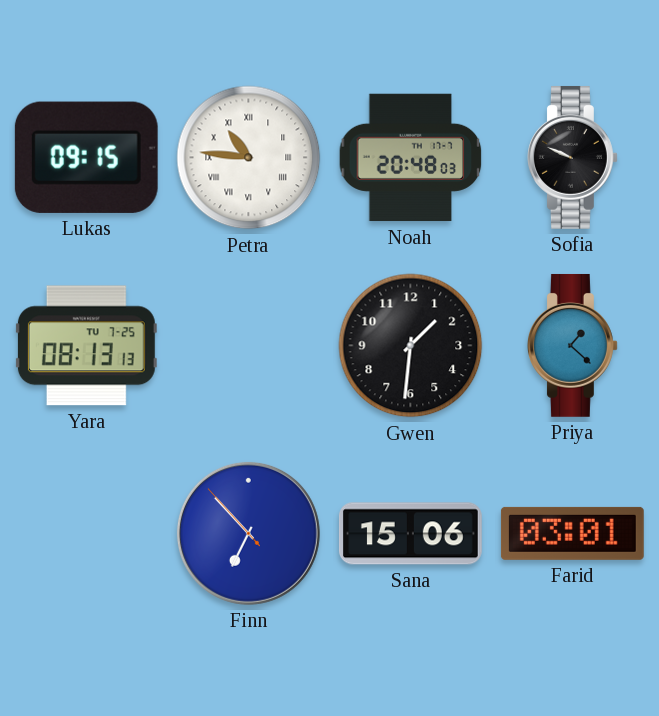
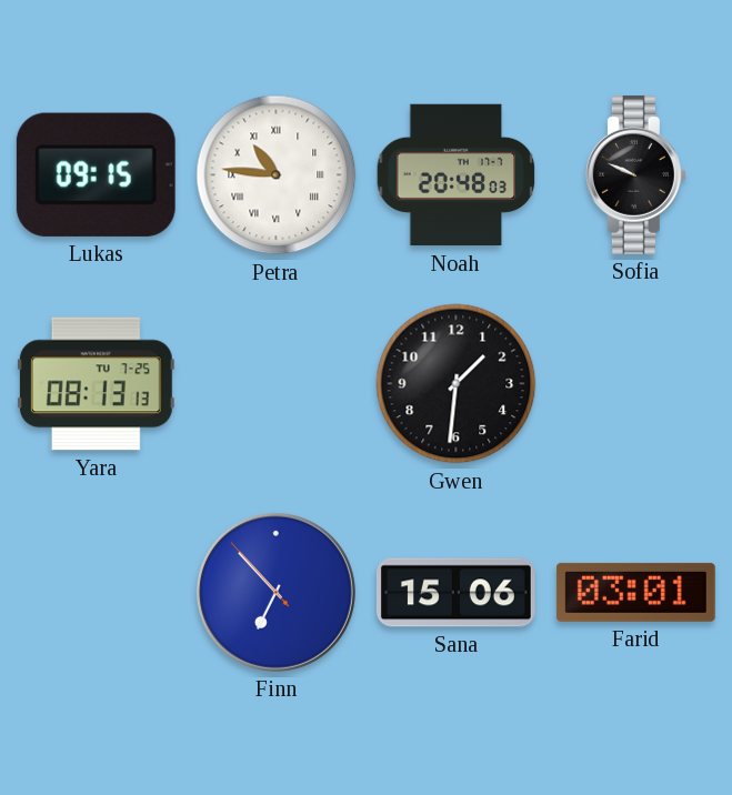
Priya: 1:22 -> none (572, 345)
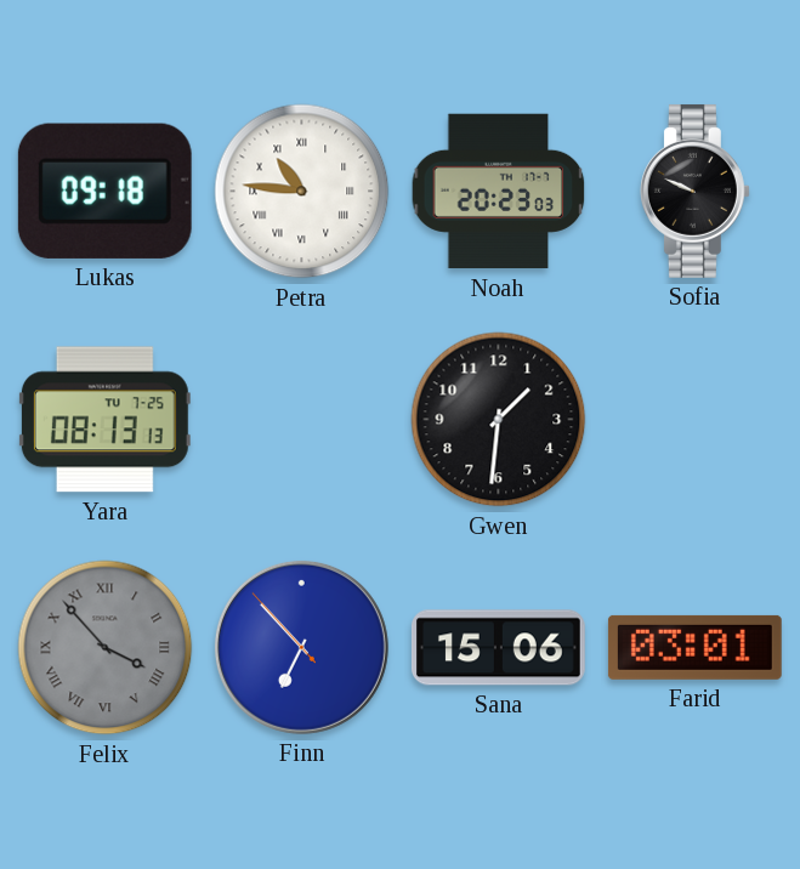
Lukas: 09:15 -> 09:18 (104, 191)
Noah: 20:48 -> 20:23 (499, 192)
Felix: none -> 3:53 (106, 648)
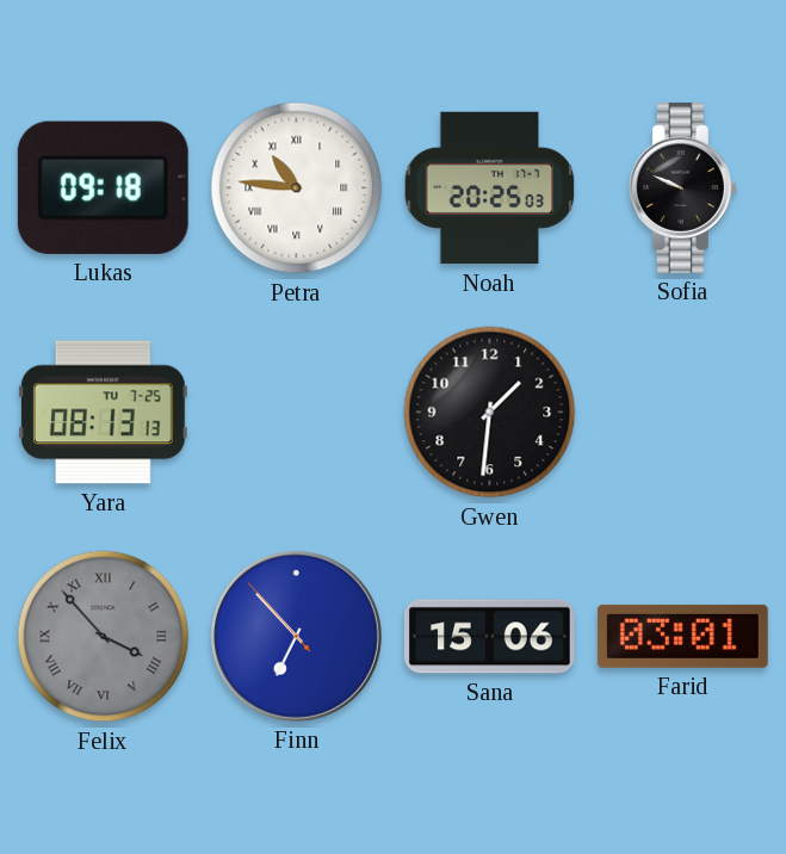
Noah: 20:23 -> 20:25 (490, 188)
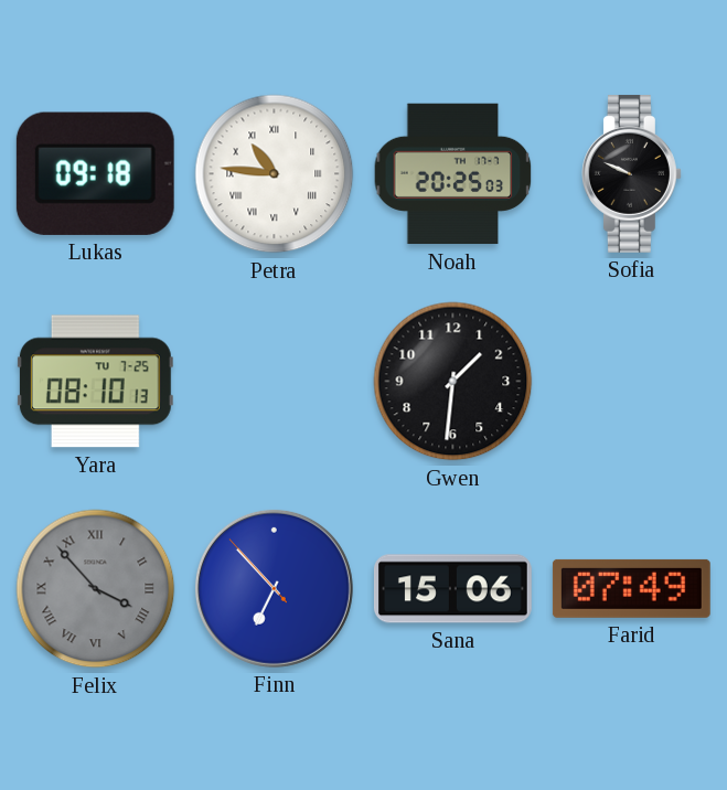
Yara: 08:13 -> 08:10 (95, 382)
Farid: 03:01 -> 07:49 (631, 588)
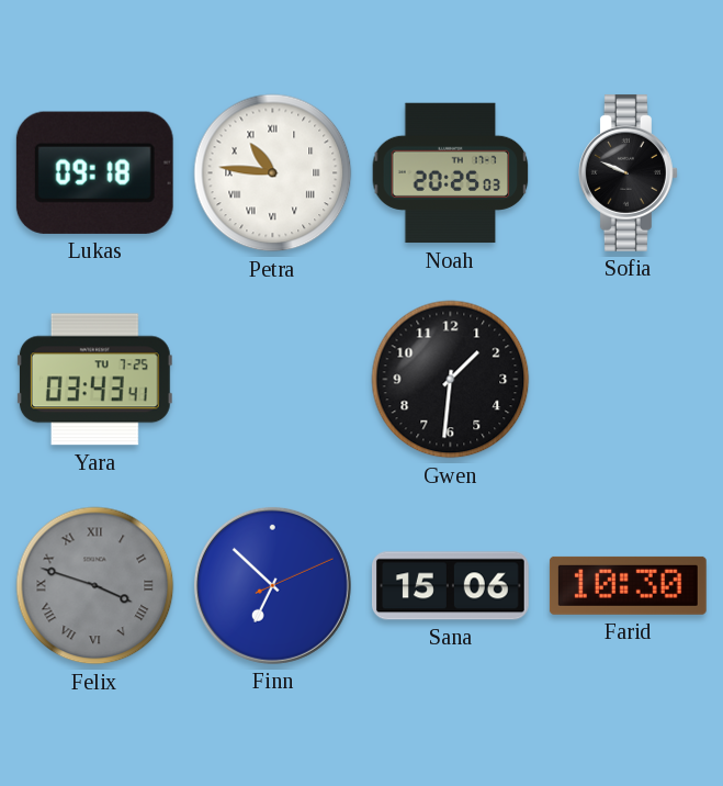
Yara: 08:10 -> 03:43 (94, 380)
Felix: 3:53 -> 3:48 (95, 586)
Finn: 6:52:53 -> 6:52:11 (272, 585)
Farid: 07:49 -> 10:30 (628, 585)
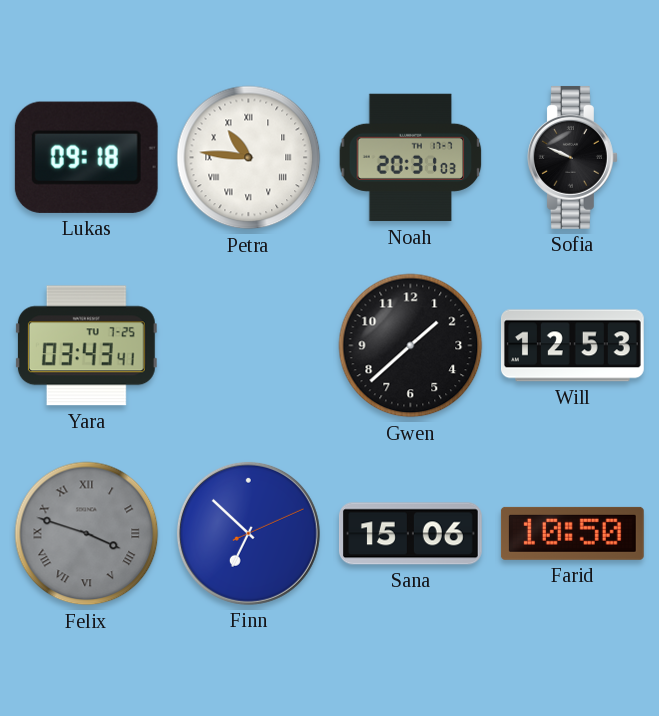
Noah: 20:25 -> 20:31 (411, 158)
Gwen: 1:31 -> 1:38 (411, 346)
Will: none -> 12:53 (572, 346)
Farid: 10:30 -> 10:50 (572, 533)
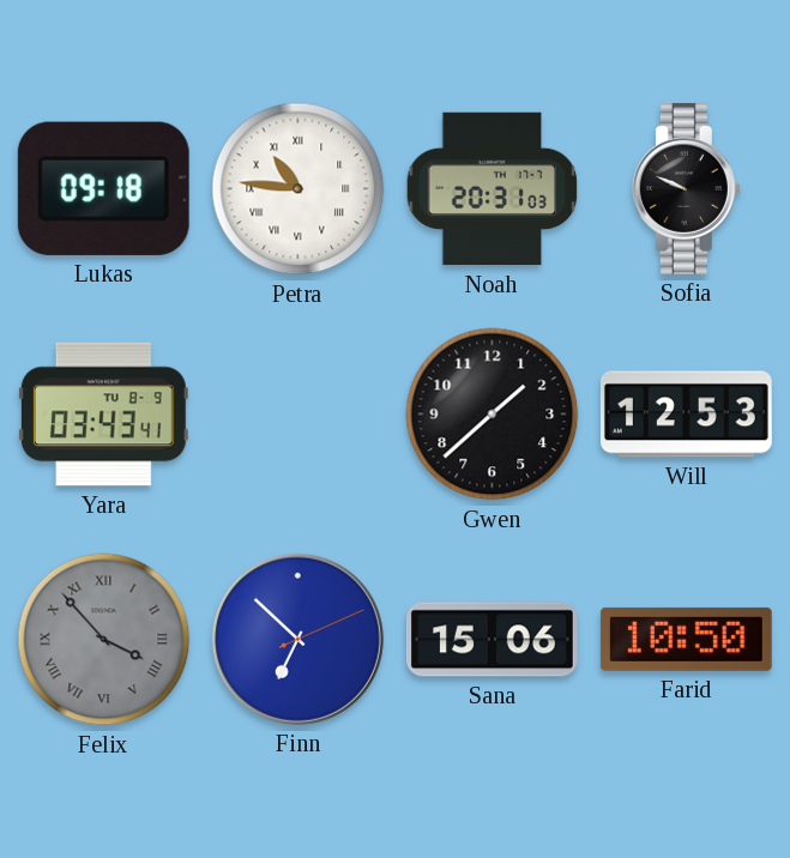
Yara date: TU 7-25 -> TU 8-9 (103, 415)
Felix: 3:48 -> 3:53 (104, 640)
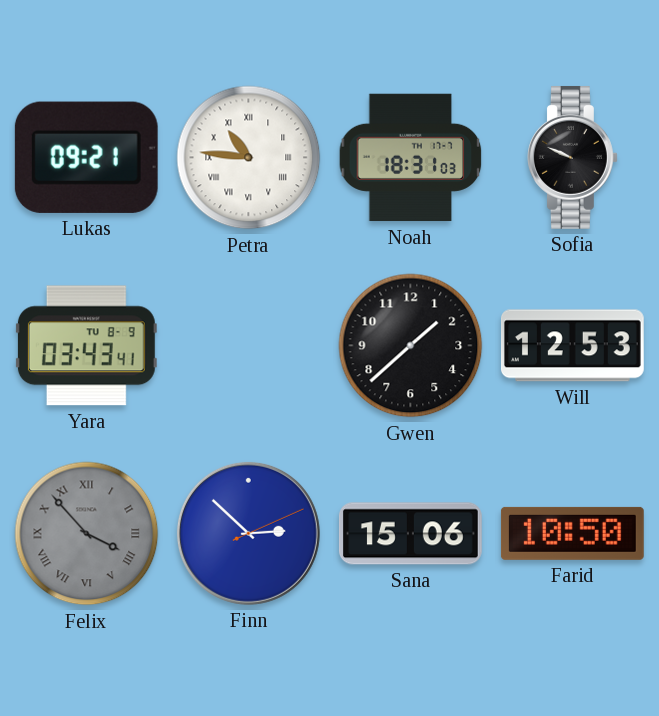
Lukas: 09:18 -> 09:21 (86, 157)
Noah: 20:31 -> 18:31 (411, 158)
Finn: 6:52 -> 2:52 (248, 533)
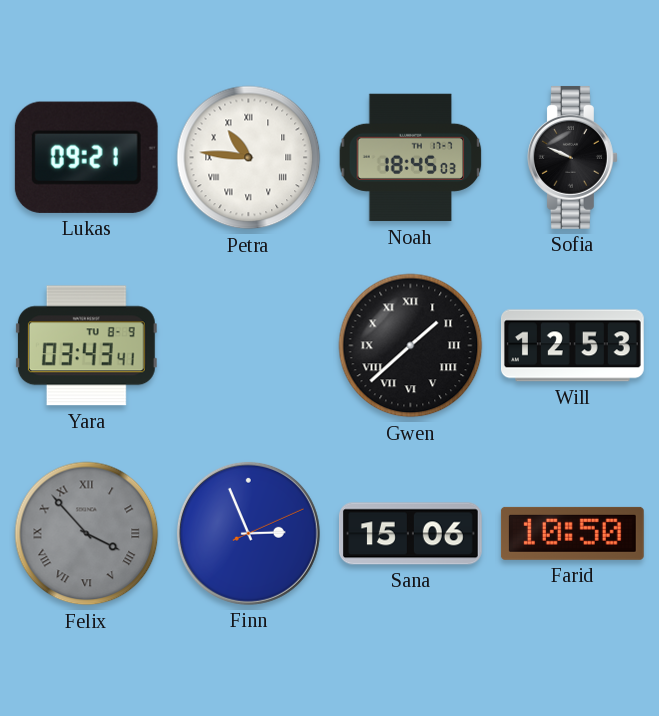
Noah: 18:31 -> 18:45 (411, 158)
Gwen numerals: Arabic -> Roman (411, 346)
Finn: 2:52 -> 2:56 (248, 533)
